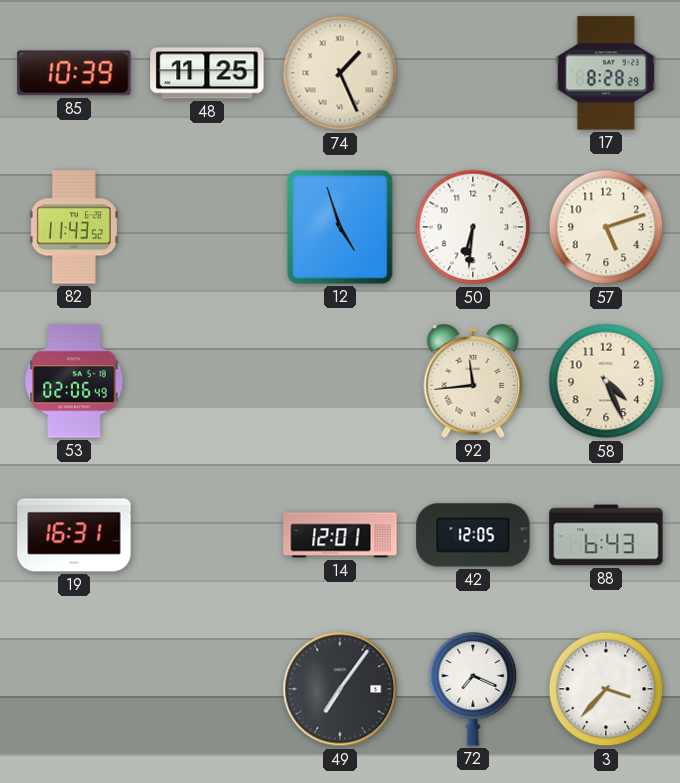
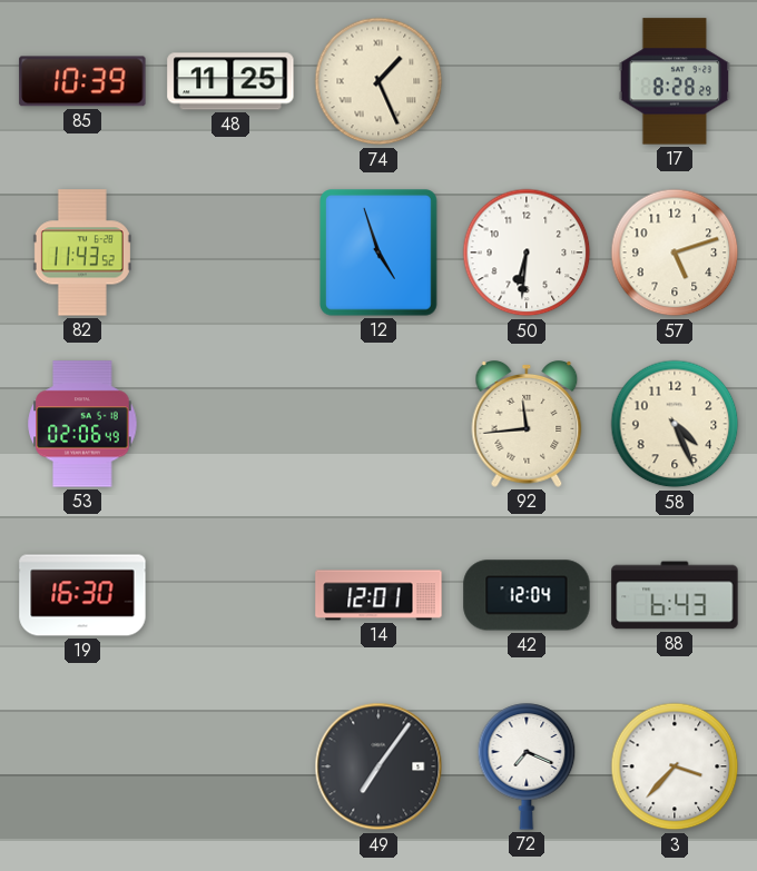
19: 16:31 -> 16:30 (82, 595)
42: 12:05 -> 12:04 (527, 595)
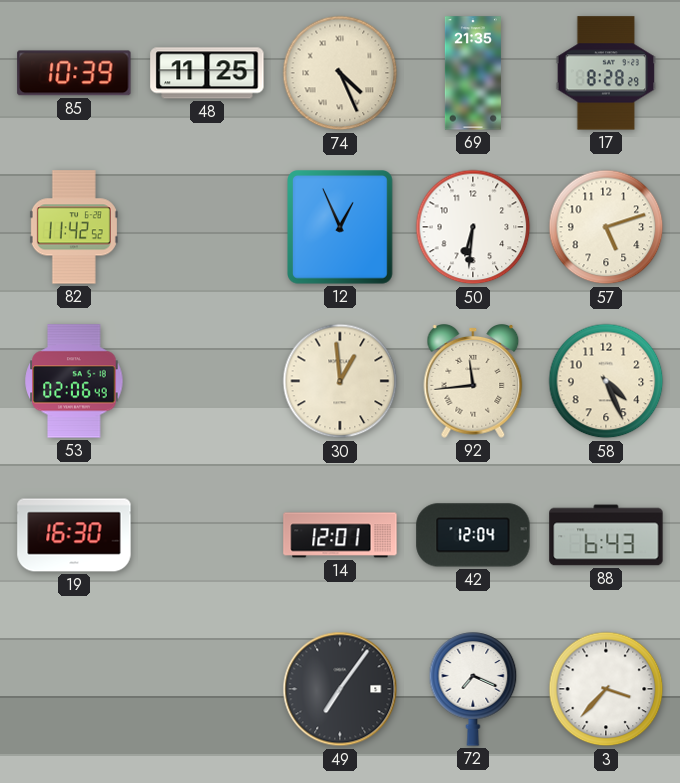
74: 1:26 -> 4:26 (340, 73)
69: none -> 21:35 (473, 73)
82: 11:43 -> 11:42 (74, 227)
12: 4:57 -> 12:56 (341, 227)
30: none -> 12:59 (340, 381)
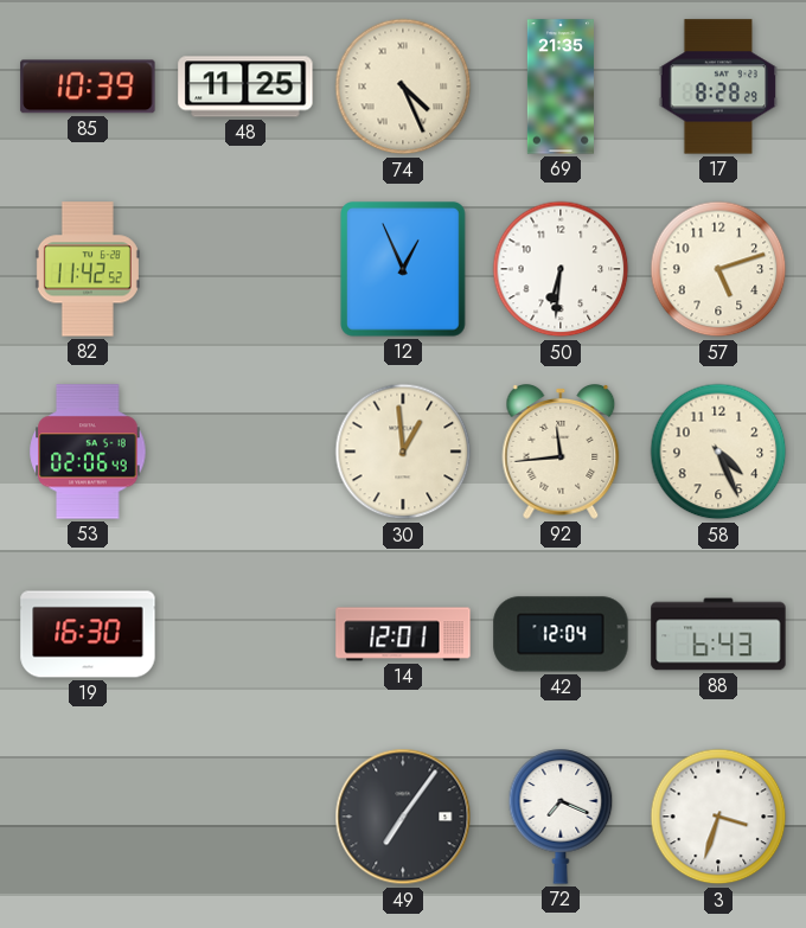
3: 3:37 -> 3:33 (718, 817)
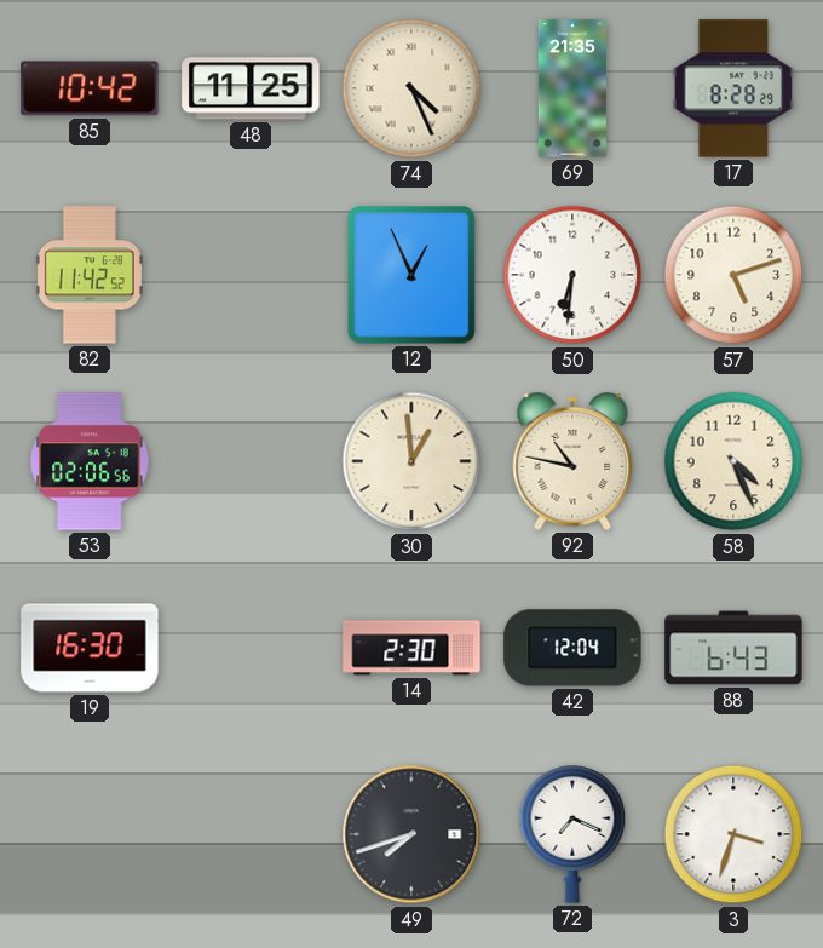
85: 10:39 -> 10:42 (90, 88)
53: 02:06:49 -> 02:06:56 (90, 461)
92: 11:44 -> 10:47 (572, 461)
14: 12:01 -> 2:30 (411, 648)
49: 7:06 -> 7:42 (411, 834)
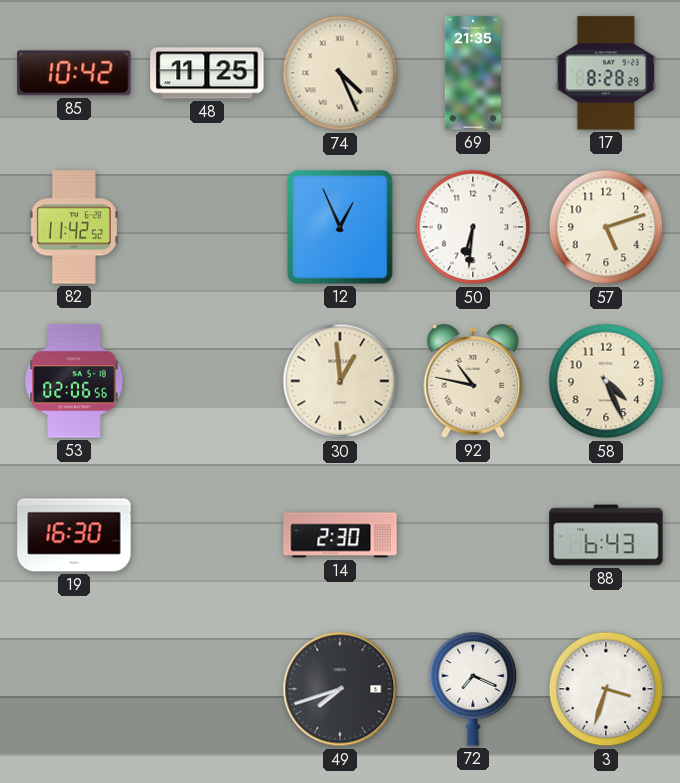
42: 12:04 -> none (572, 648)
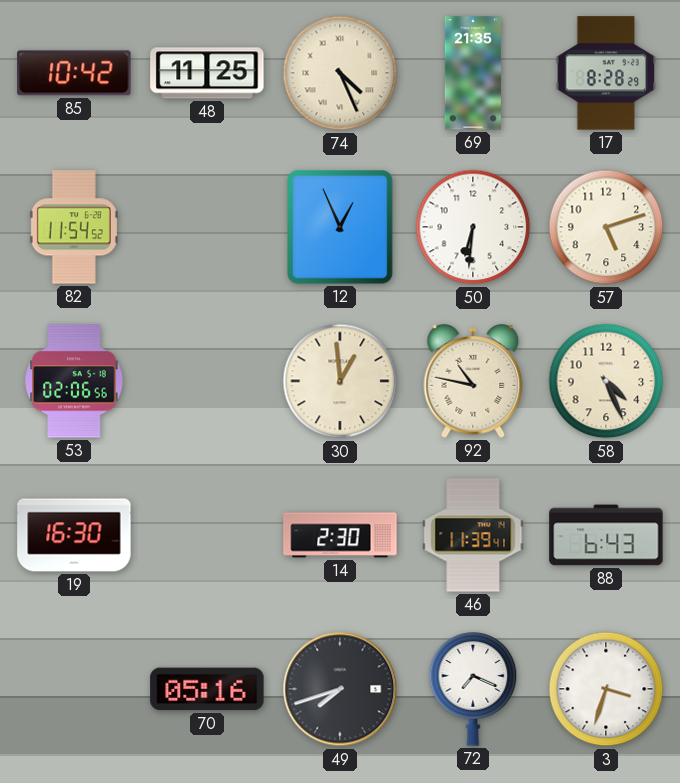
82: 11:42 -> 11:54 (74, 227)
46: none -> 11:39 (473, 535)
70: none -> 05:16 (207, 689)
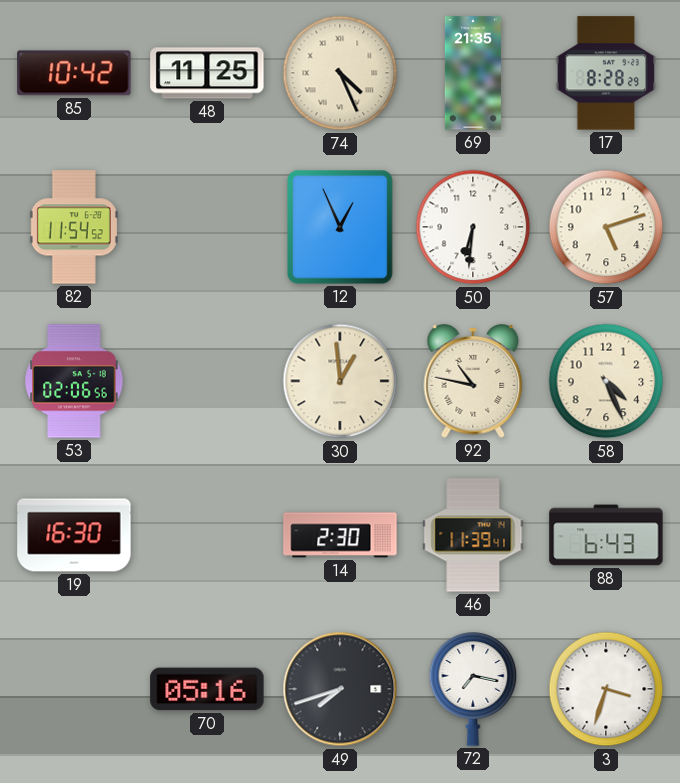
72: 7:19 -> 7:17 (473, 689)
